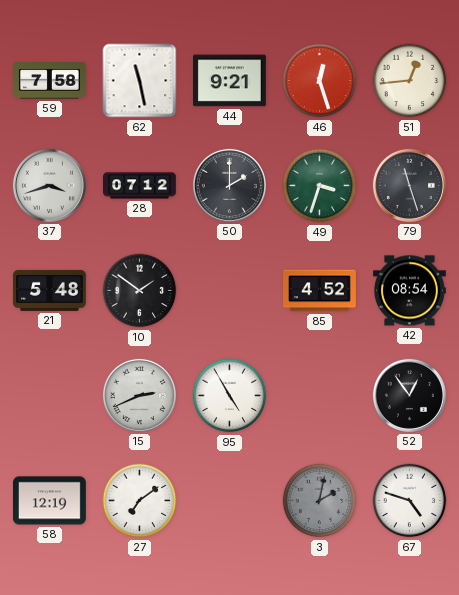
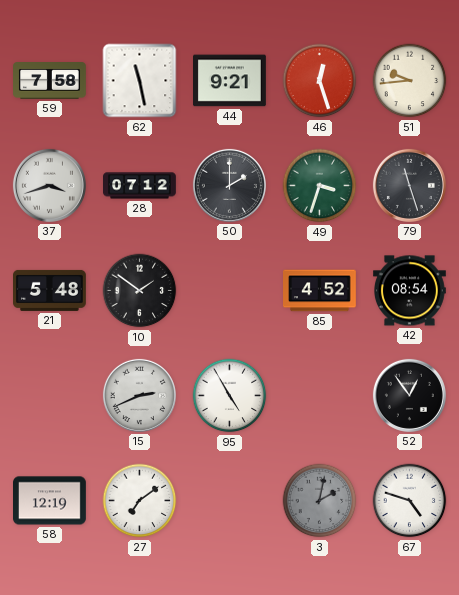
51: 12:44 -> 9:44 (410, 81)
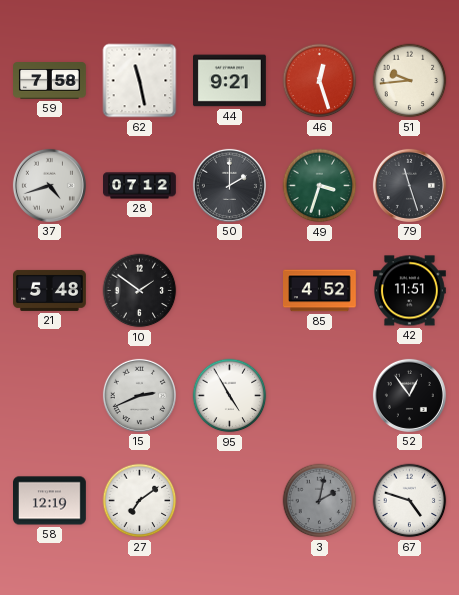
37: 3:42 -> 4:42 (49, 185)
42: 08:54 -> 11:51 (410, 291)
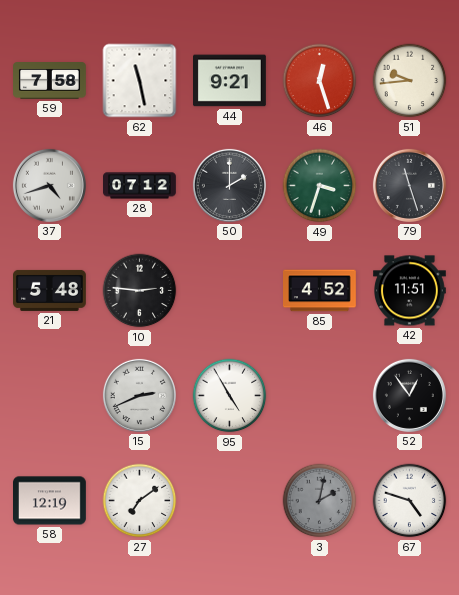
10: 1:51 -> 2:46 (140, 291)
